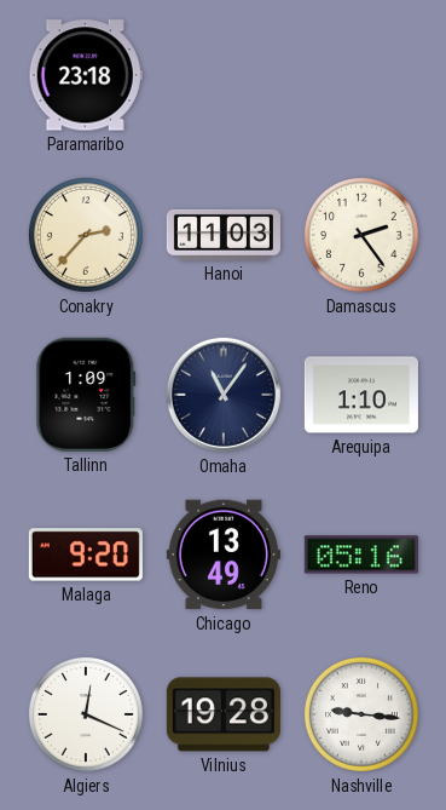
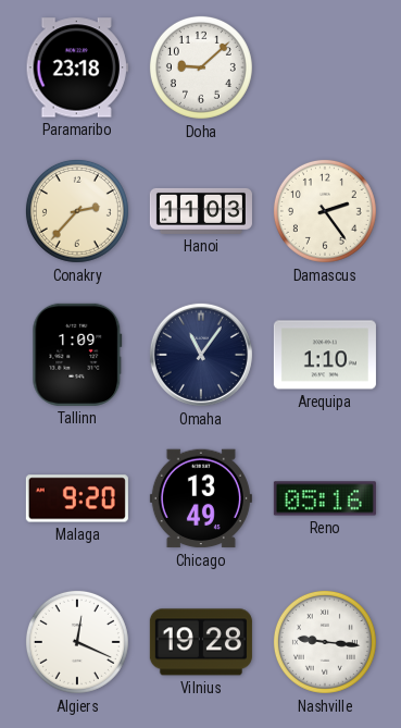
Doha: none -> 9:08 (201, 67)
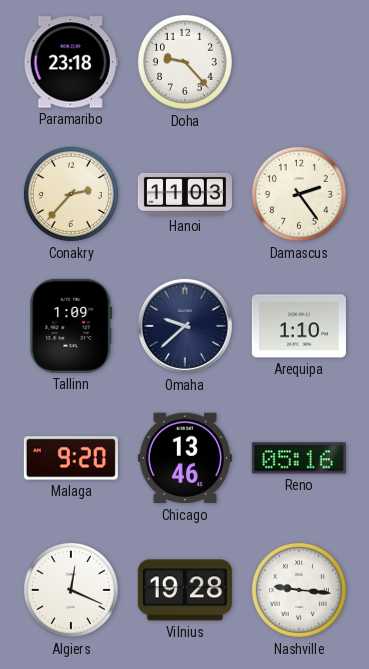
Doha: 9:08 -> 9:23 (185, 62)
Omaha: 11:06 -> 9:38 (185, 326)
Chicago: 13:49 -> 13:46 (185, 458)
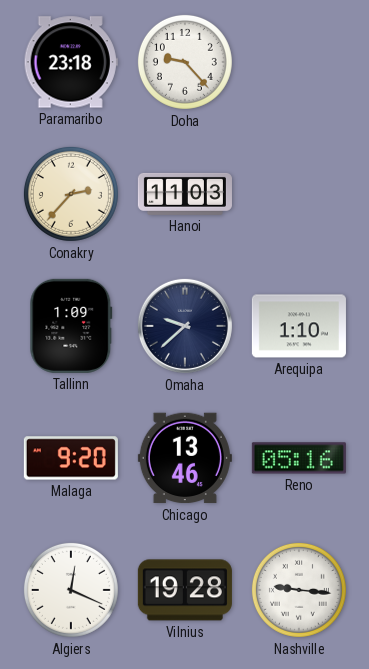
Damascus: 2:24 -> none (299, 194)
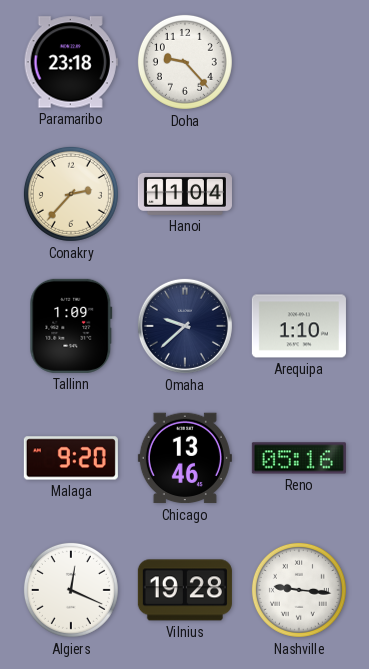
Hanoi: 11:03 -> 11:04 (185, 194)
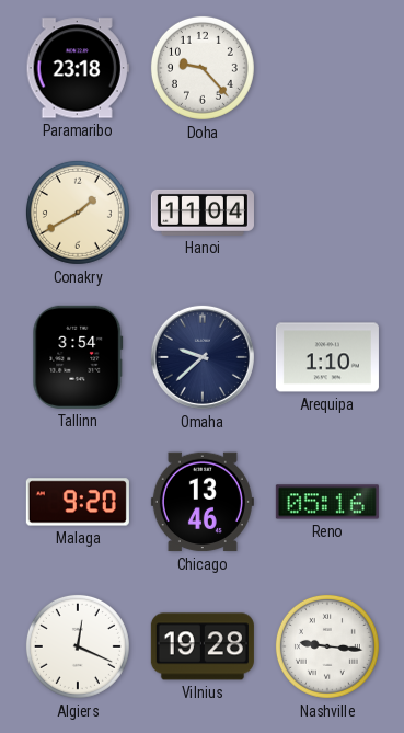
Conakry: 2:37 -> 1:40 (78, 213)
Tallinn: 1:09 -> 3:54 (78, 357)
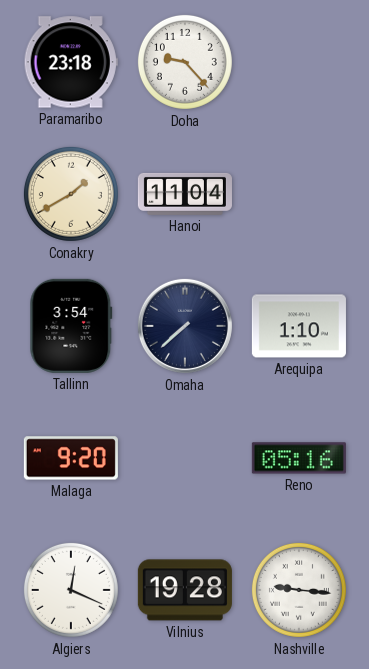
Omaha: 9:38 -> 7:38 (185, 326)
Chicago: 13:46 -> none (203, 502)
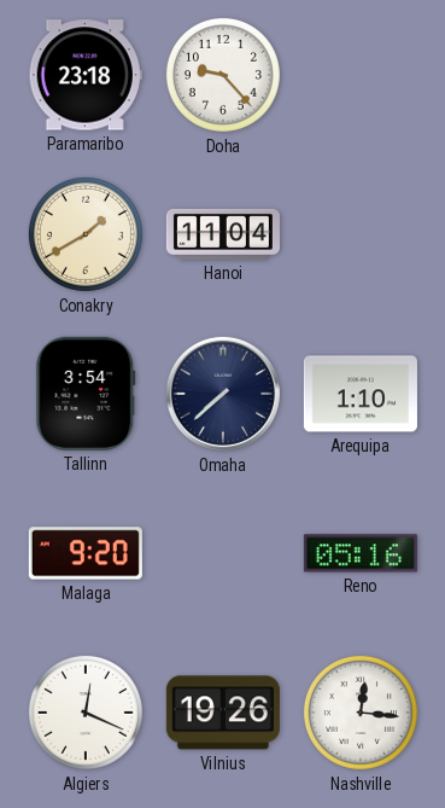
Vilnius: 19:28 -> 19:26 (223, 713)
Nashville: 9:16 -> 12:16 (361, 713)
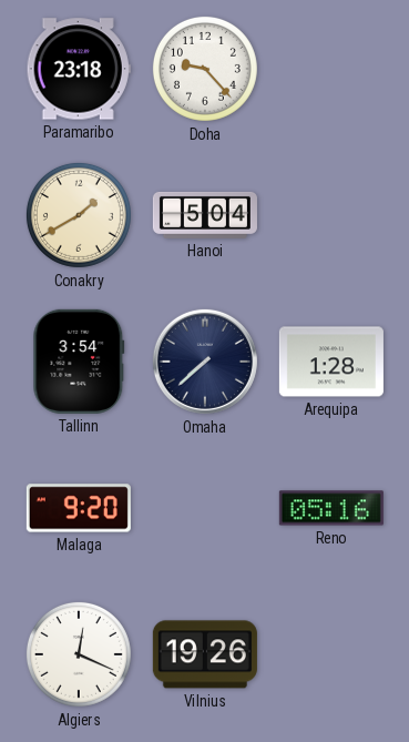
Hanoi: 11:04 -> 5:04 (205, 215)
Arequipa: 1:10 -> 1:28 (331, 362)
Nashville: 12:16 -> none (361, 713)
